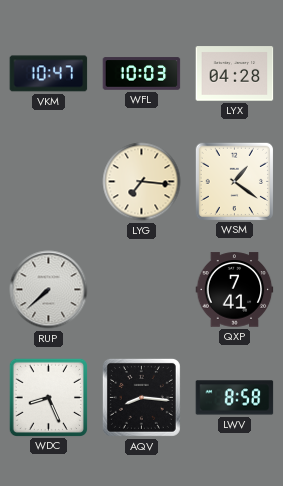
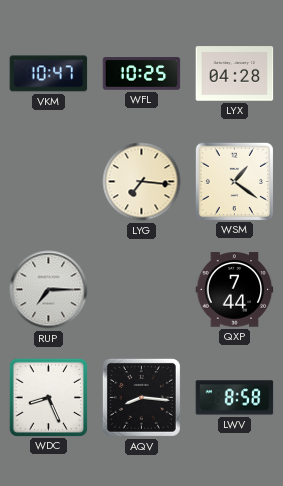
WFL: 10:03 -> 10:25 (142, 74)
RUP: 7:38 -> 7:15 (49, 290)
QXP: 7:41 -> 7:44 (235, 290)
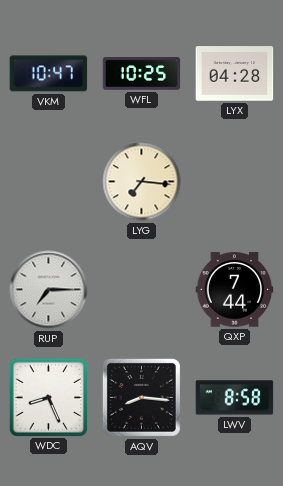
WSM: 1:21 -> none (234, 181)
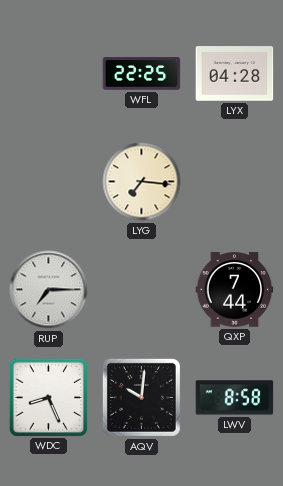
VKM: 10:47 -> none (49, 74)
WFL: 10:25 -> 22:25 (142, 74)
AQV: 8:16 -> 10:01 (141, 397)
